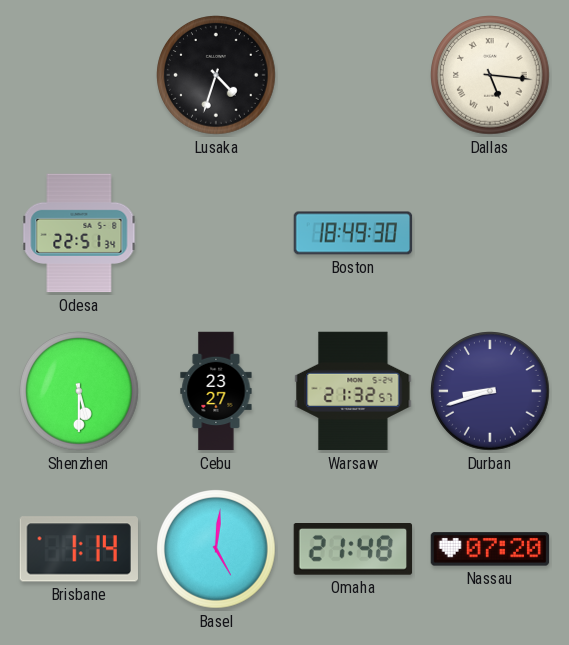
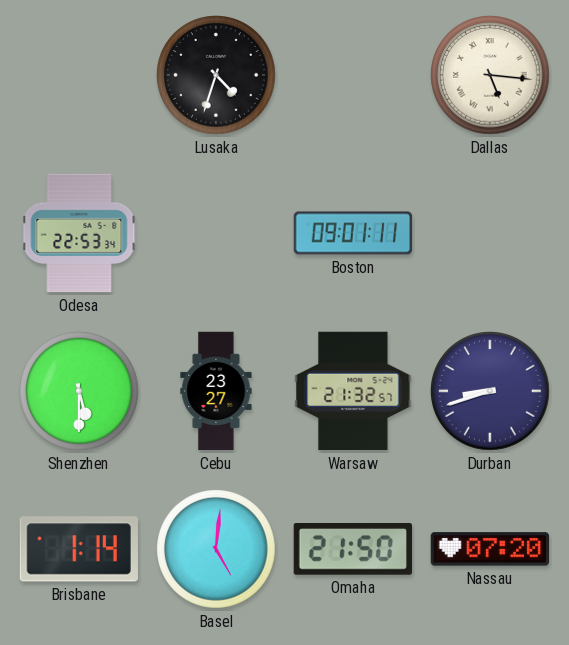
Odesa: 22:51 -> 22:53 (79, 233)
Boston: 18:49 -> 09:01 (353, 233)
Omaha: 21:48 -> 21:50 (353, 550)
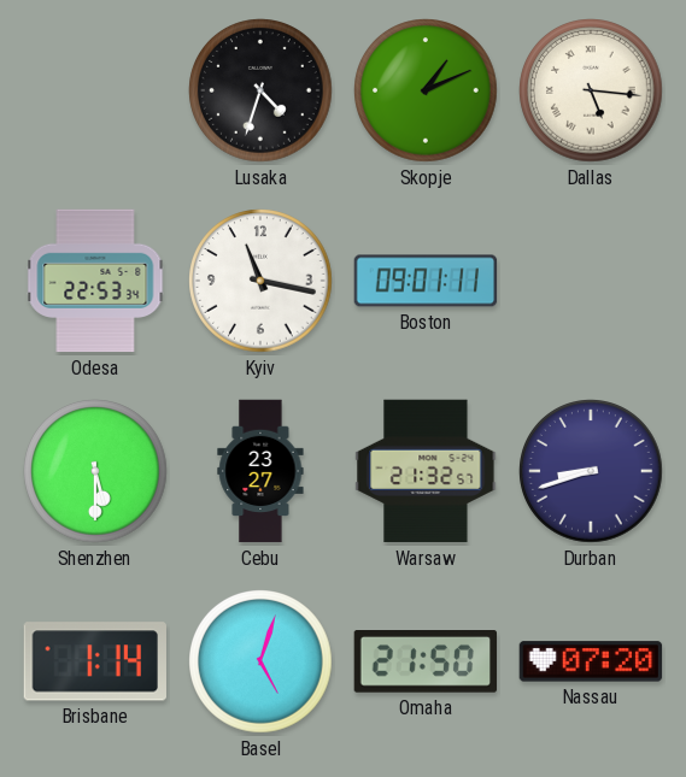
Skopje: none -> 1:11 (426, 90)
Kyiv: none -> 11:17 (260, 281)
Basel: 5:01 -> 5:03 (260, 661)
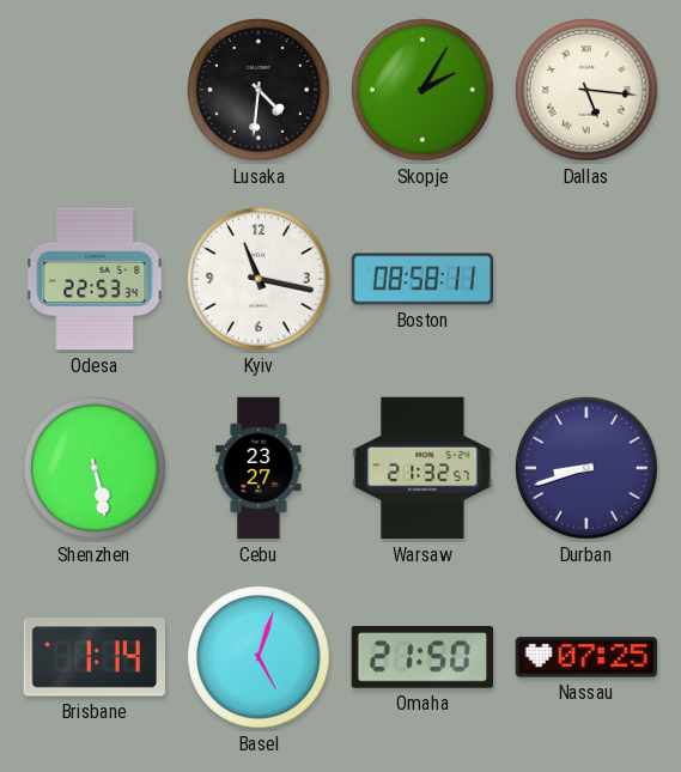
Lusaka: 4:33 -> 4:31 (259, 90)
Skopje: 1:11 -> 2:05 (422, 90)
Boston: 09:01 -> 08:58 (422, 279)
Shenzhen: 5:30 -> 5:28 (95, 468)
Nassau: 07:20 -> 07:25 (586, 657)
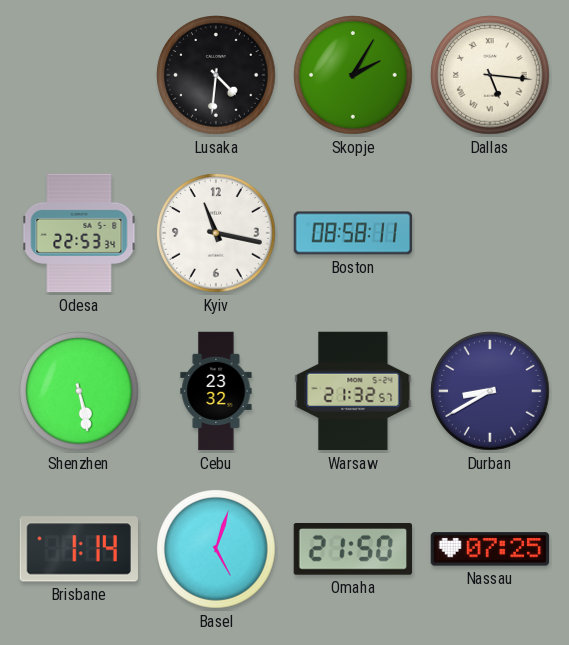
Cebu: 23:27 -> 23:32 (216, 391)
Durban: 8:42 -> 8:40 (490, 391)
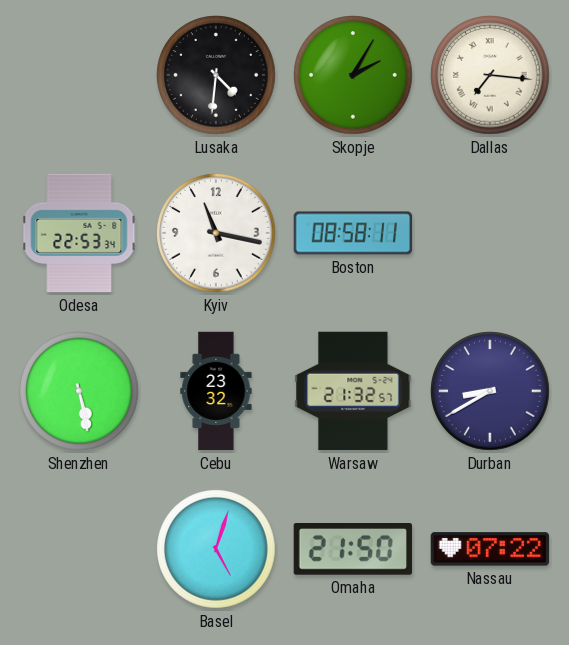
Dallas: 5:16 -> 7:16 (490, 75)
Brisbane: 1:14 -> none (79, 549)
Nassau: 07:25 -> 07:22 (490, 549)
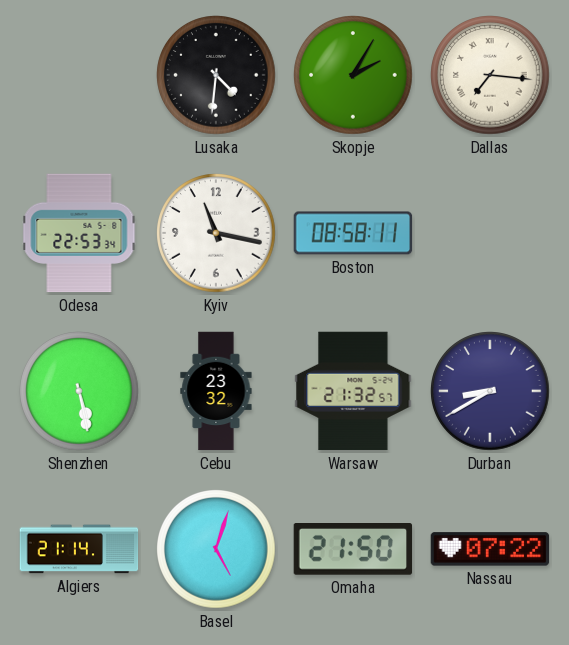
Algiers: none -> 21:14 (79, 549)
